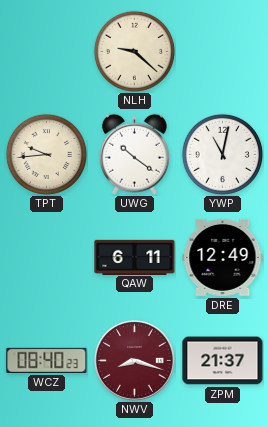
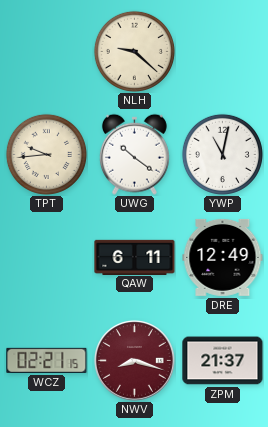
WCZ: 08:40 -> 02:21 (47, 360)
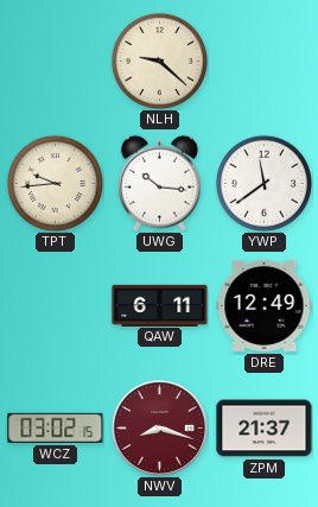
UWG: 10:21 -> 10:16 (159, 183)
YWP: 11:02 -> 11:39 (263, 183)
WCZ: 02:21 -> 03:02 (56, 427)
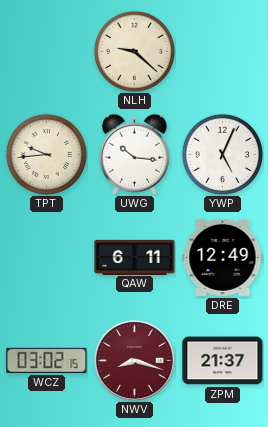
YWP: 11:39 -> 5:04 (222, 154)
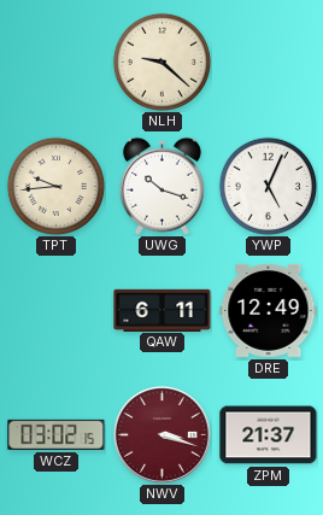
UWG: 10:16 -> 10:18 (161, 186)
NWV: 8:18 -> 3:18 (161, 434)
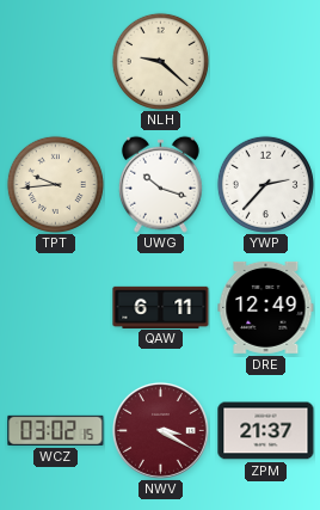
YWP: 5:04 -> 2:37 (265, 184)
NWV: 3:18 -> 3:20 (160, 430)
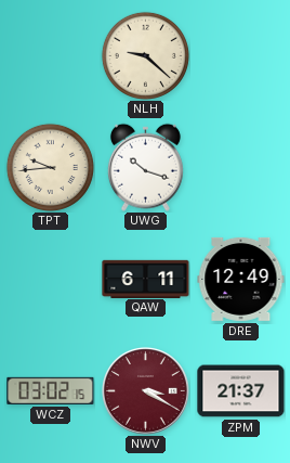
YWP: 2:37 -> none (265, 184)
